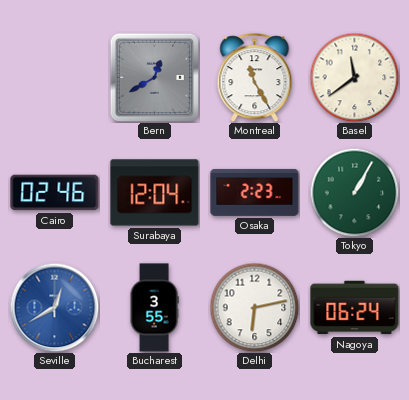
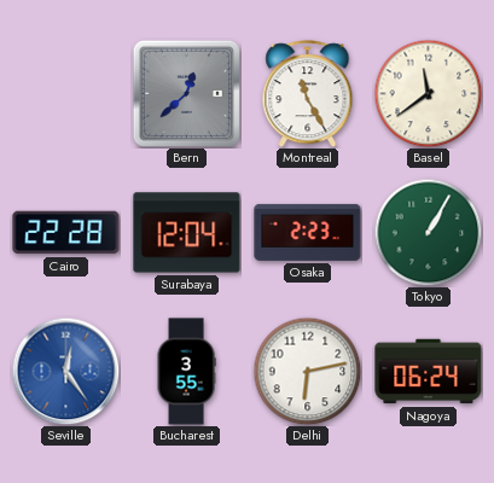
Bern: 12:40 -> 12:38 (186, 93)
Cairo: 02:46 -> 22:28 (66, 233)
Seville: 12:40 -> 12:24 (65, 371)
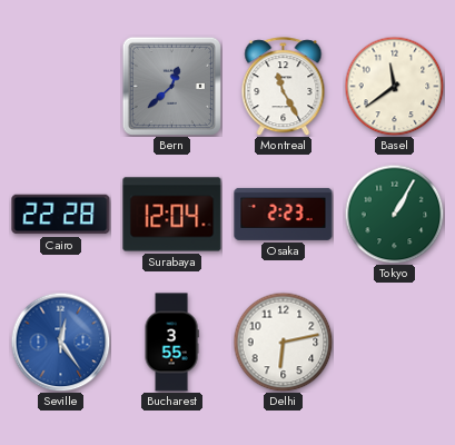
Nagoya: 06:24 -> none (429, 372)
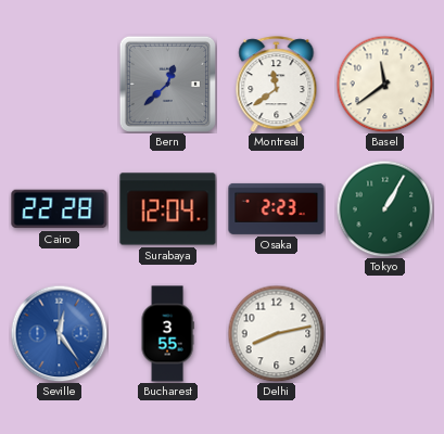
Montreal: 11:25 -> 11:39 (277, 85)
Delhi: 6:13 -> 8:13 (276, 333)
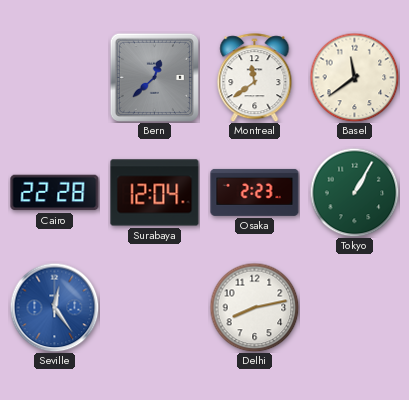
Bucharest: 3:55 -> none (167, 334)
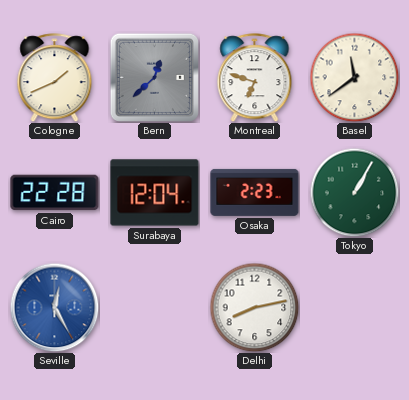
Cologne: none -> 1:41 (55, 78)
Montreal: 11:39 -> 6:48 (255, 78)
Seville: 12:24 -> 12:25 (54, 307)
